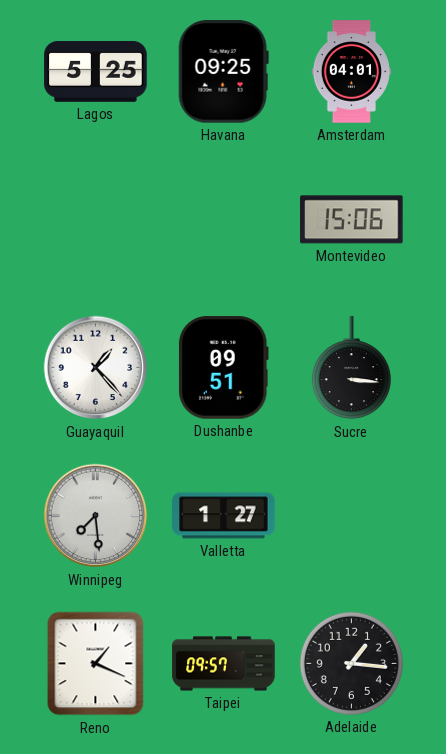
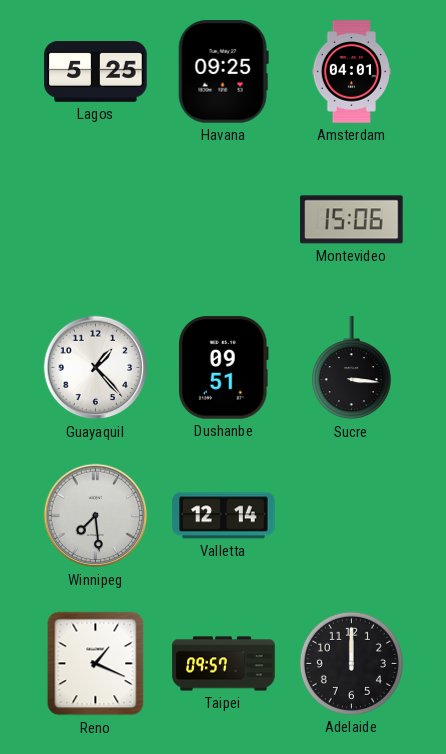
Valletta: 1:27 -> 12:14 (224, 516)
Adelaide: 1:16 -> 12:00 (351, 663)
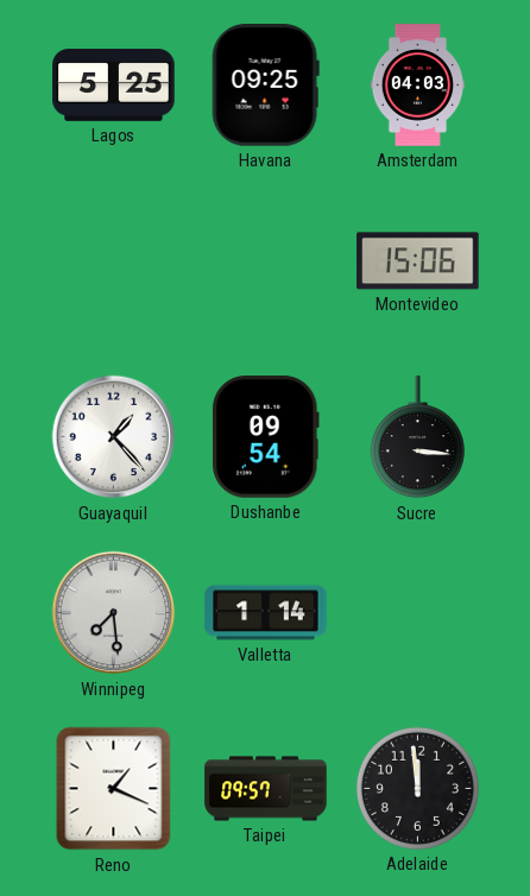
Amsterdam: 04:01 -> 04:03 (418, 86)
Dushanbe: 09:51 -> 09:54 (265, 437)
Valletta: 12:14 -> 1:14 (266, 613)
Adelaide: 12:00 -> 11:59 (417, 788)
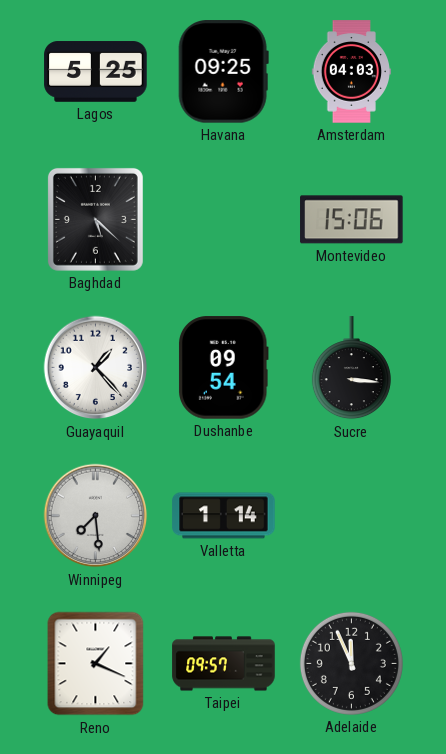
Baghdad: none -> 5:22 (95, 219)
Adelaide: 11:59 -> 11:56 (351, 663)
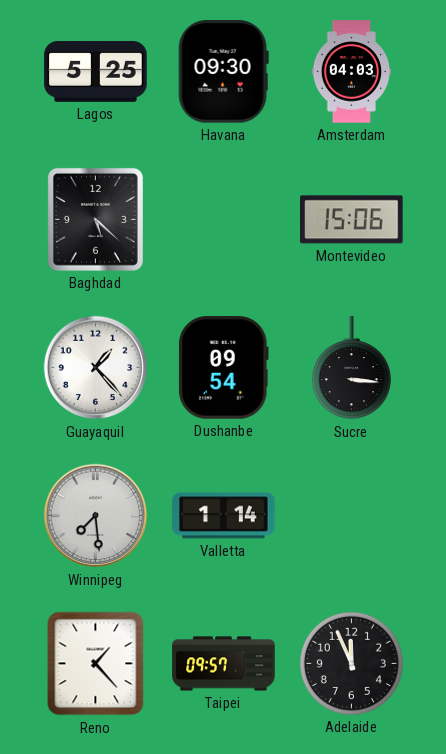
Havana: 09:25 -> 09:30 (223, 72)
Reno: 1:19 -> 1:23 (96, 664)
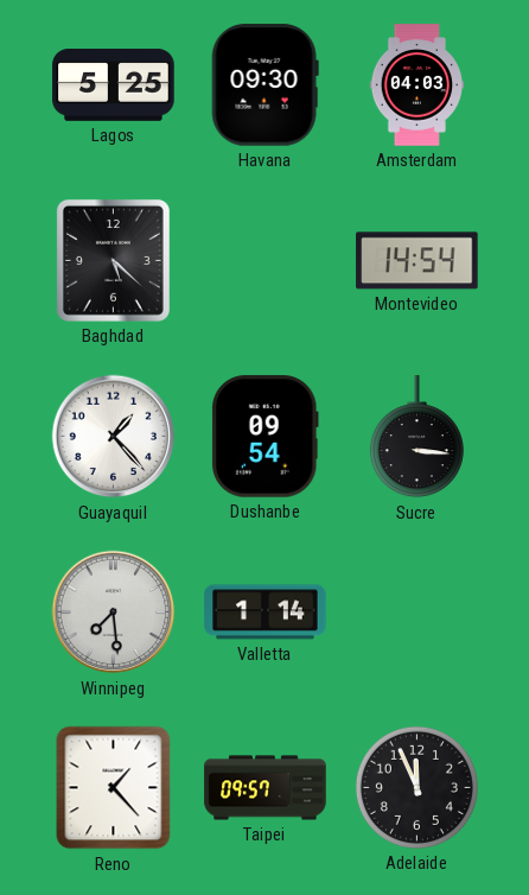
Montevideo: 15:06 -> 14:54 (418, 261)
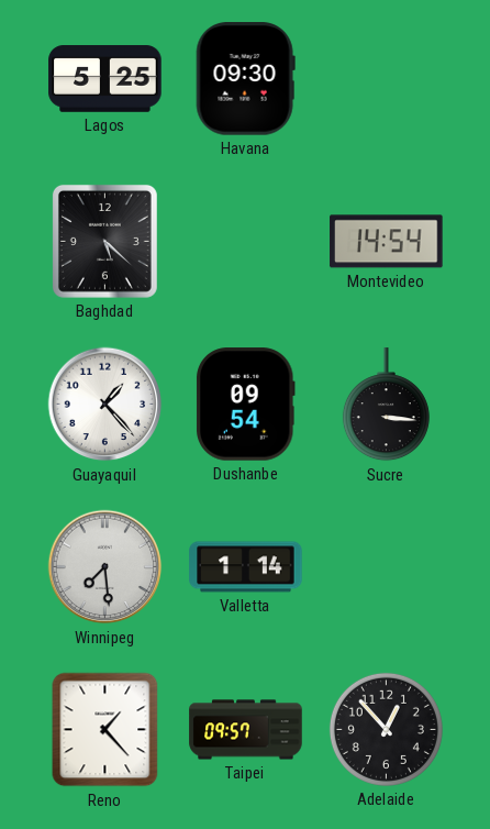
Amsterdam: 04:03 -> none (418, 85)
Adelaide: 11:56 -> 12:53 (386, 729)
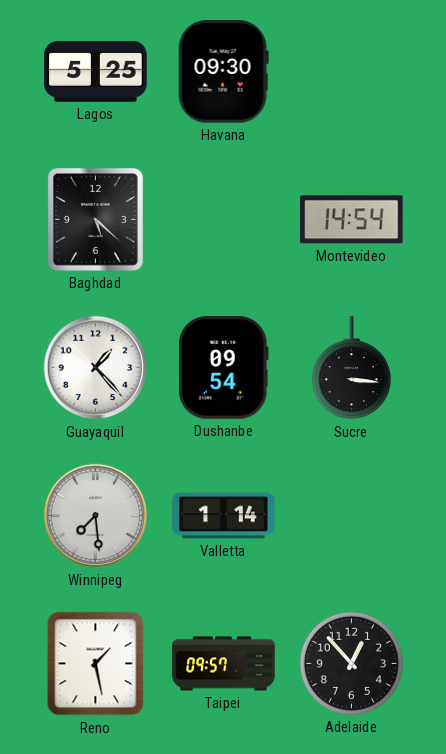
Reno: 1:23 -> 1:28 (96, 664)
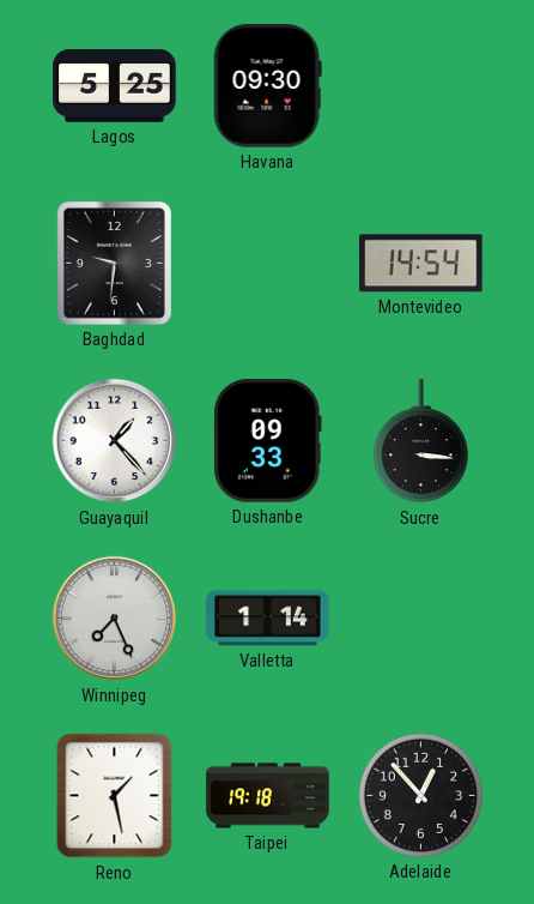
Baghdad: 5:22 -> 9:31 (114, 263)
Dushanbe: 09:54 -> 09:33 (267, 441)
Winnipeg: 7:29 -> 7:26 (115, 619)
Taipei: 09:57 -> 19:18 (268, 796)
